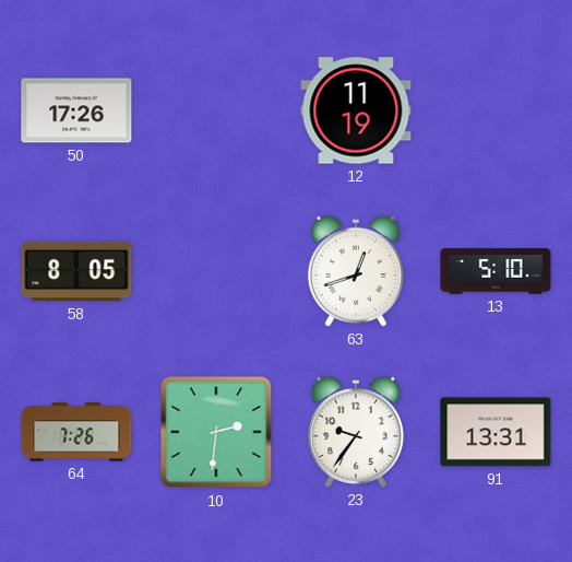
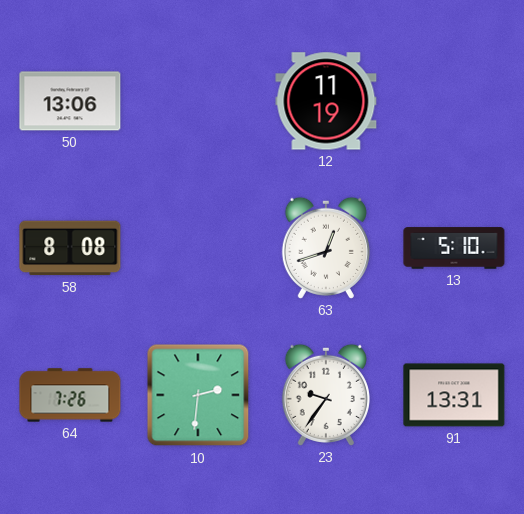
50: 17:26 -> 13:06 (70, 101)
58: 8:05 -> 8:08 (70, 248)
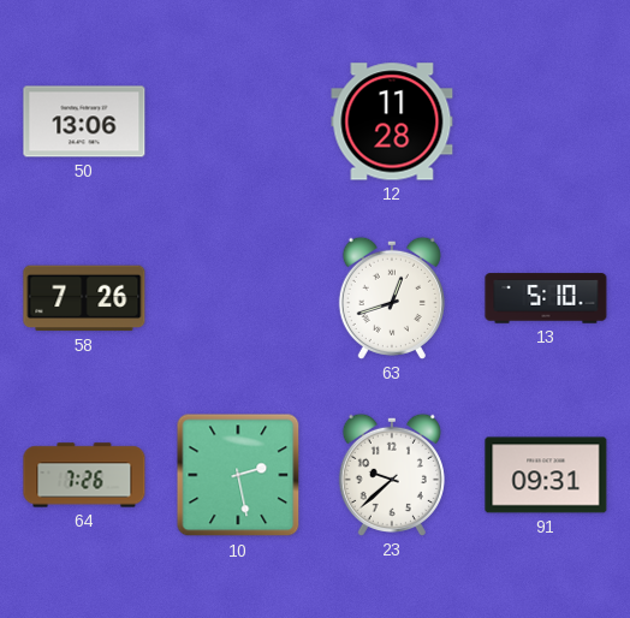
12: 11:19 -> 11:28 (392, 121)
58: 8:08 -> 7:26 (84, 298)
10: 2:31 -> 2:28 (238, 475)
23: 9:36 -> 9:38 (392, 475)
91: 13:31 -> 09:31 (546, 475)
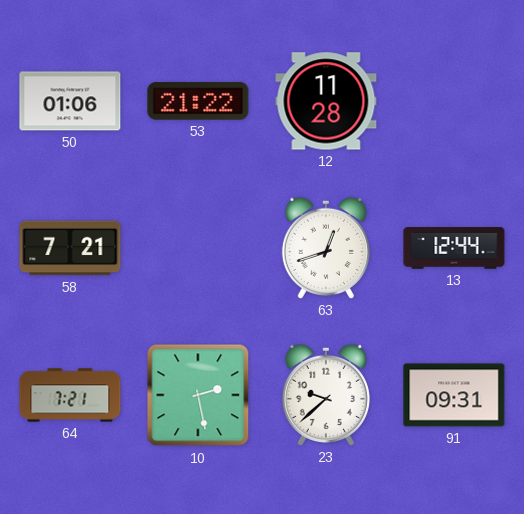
50: 13:06 -> 01:06 (70, 101)
53: none -> 21:22 (198, 101)
58: 7:26 -> 7:21 (70, 248)
13: 5:10 -> 12:44 (454, 248)
64: 7:26 -> 7:21 (70, 395)
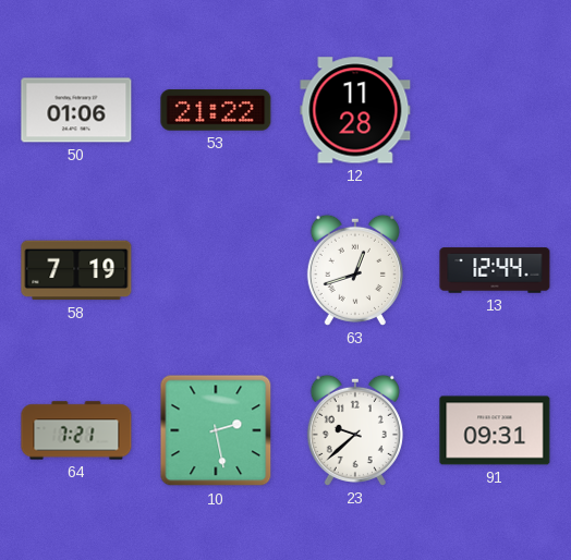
58: 7:21 -> 7:19 (76, 270)
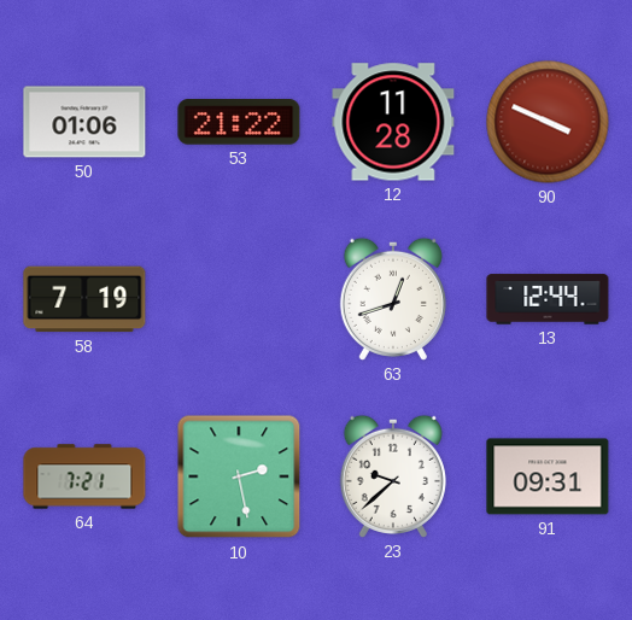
90: none -> 3:49 (548, 122)
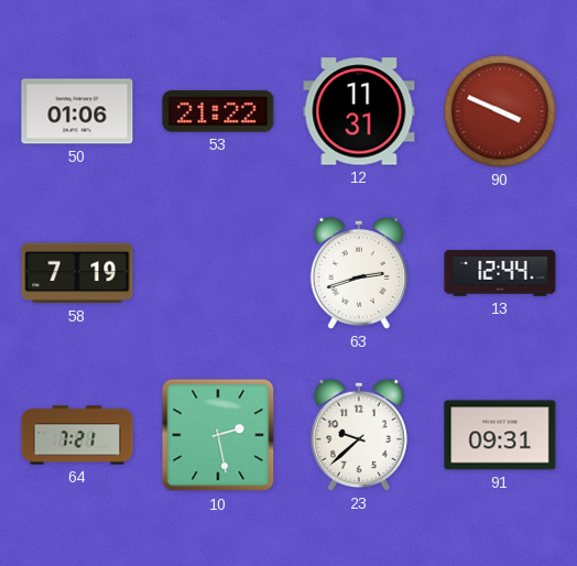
12: 11:28 -> 11:31 (359, 111)
63: 12:42 -> 2:42 (359, 273)
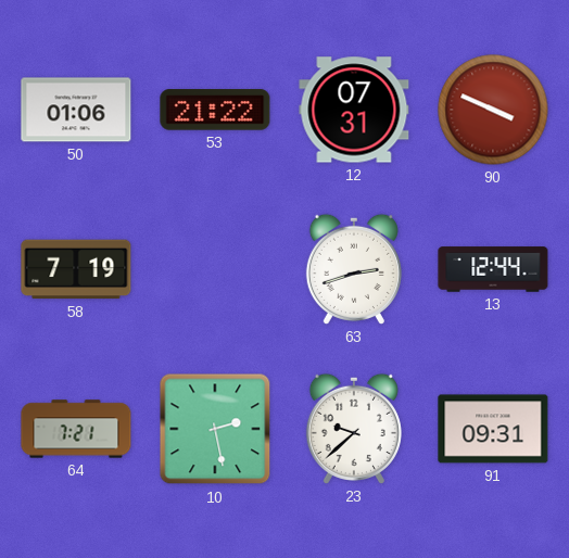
12: 11:31 -> 07:31 (354, 110)
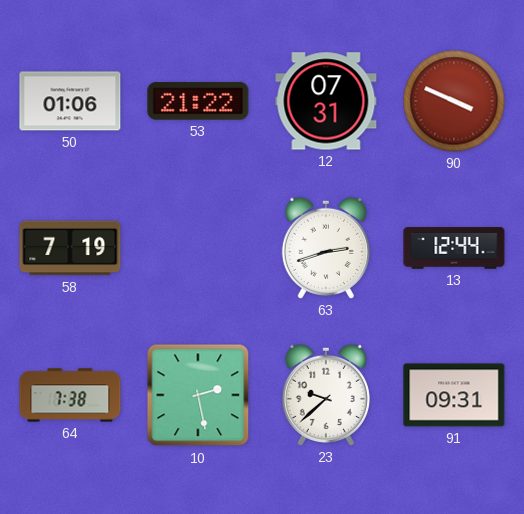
64: 7:21 -> 7:38 (70, 395)
